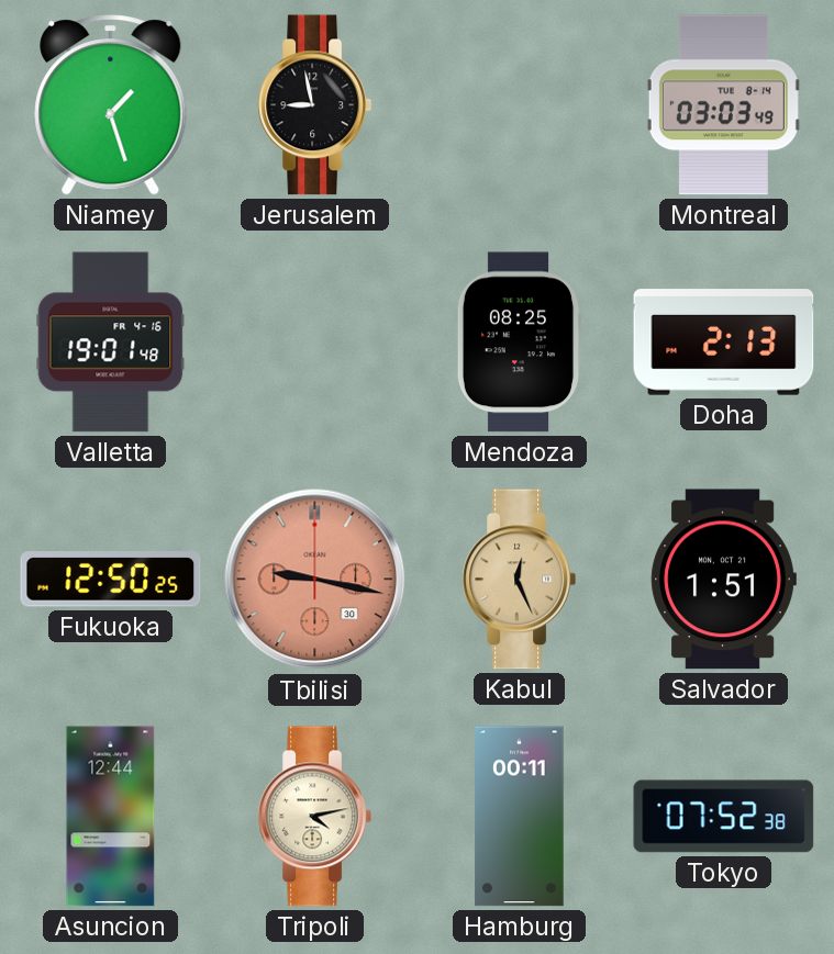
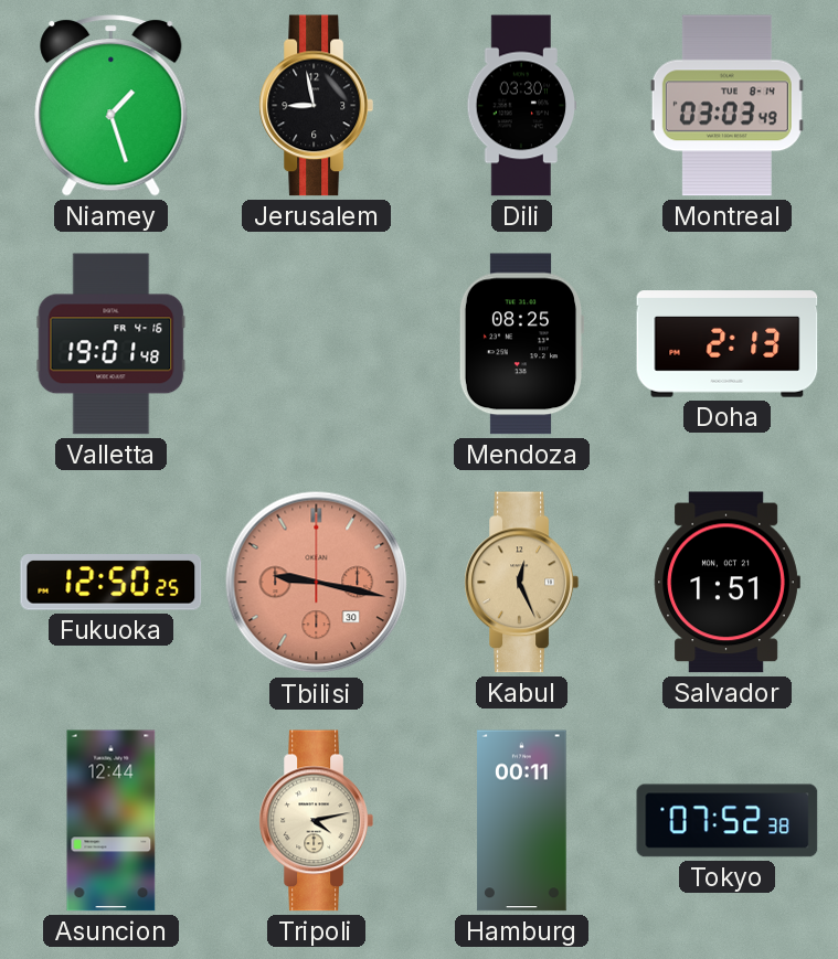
Dili: none -> 03:30 (522, 106)
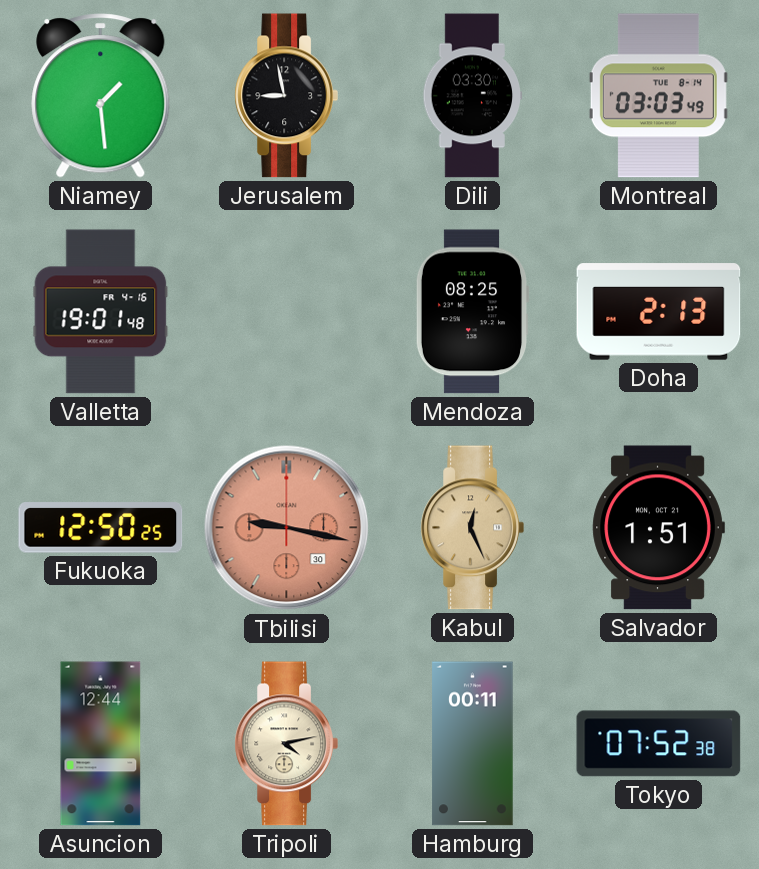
Niamey: 1:27 -> 1:29 (101, 96)
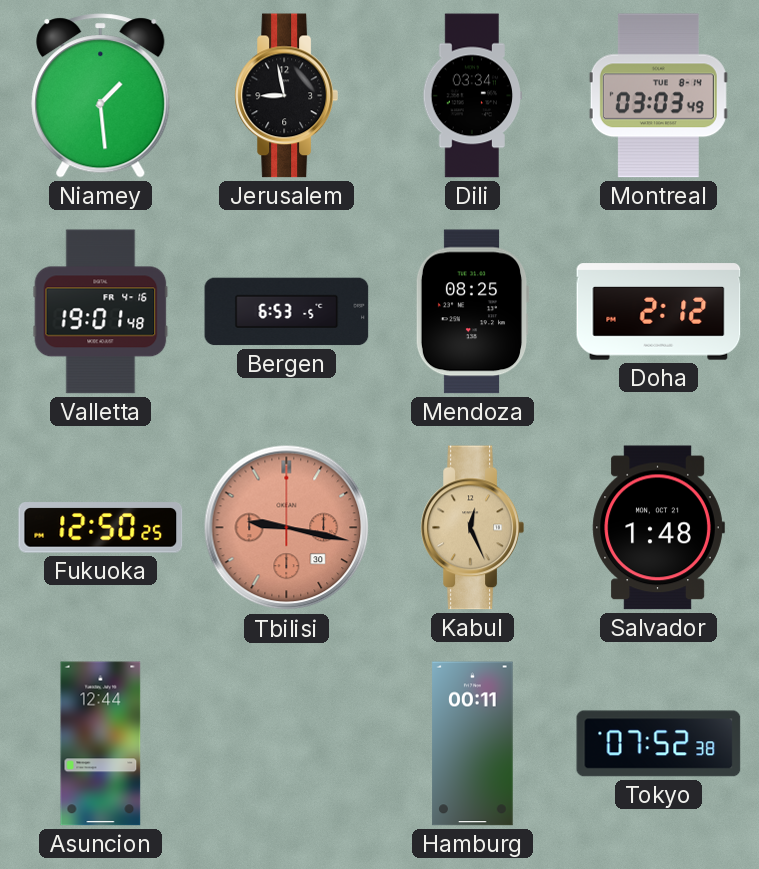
Dili: 03:30 -> 03:34 (473, 96)
Bergen: none -> 6:53 (287, 312)
Doha: 2:13 -> 2:12 (659, 312)
Salvador: 1:51 -> 1:48 (658, 528)
Tripoli: 4:13 -> none (286, 744)
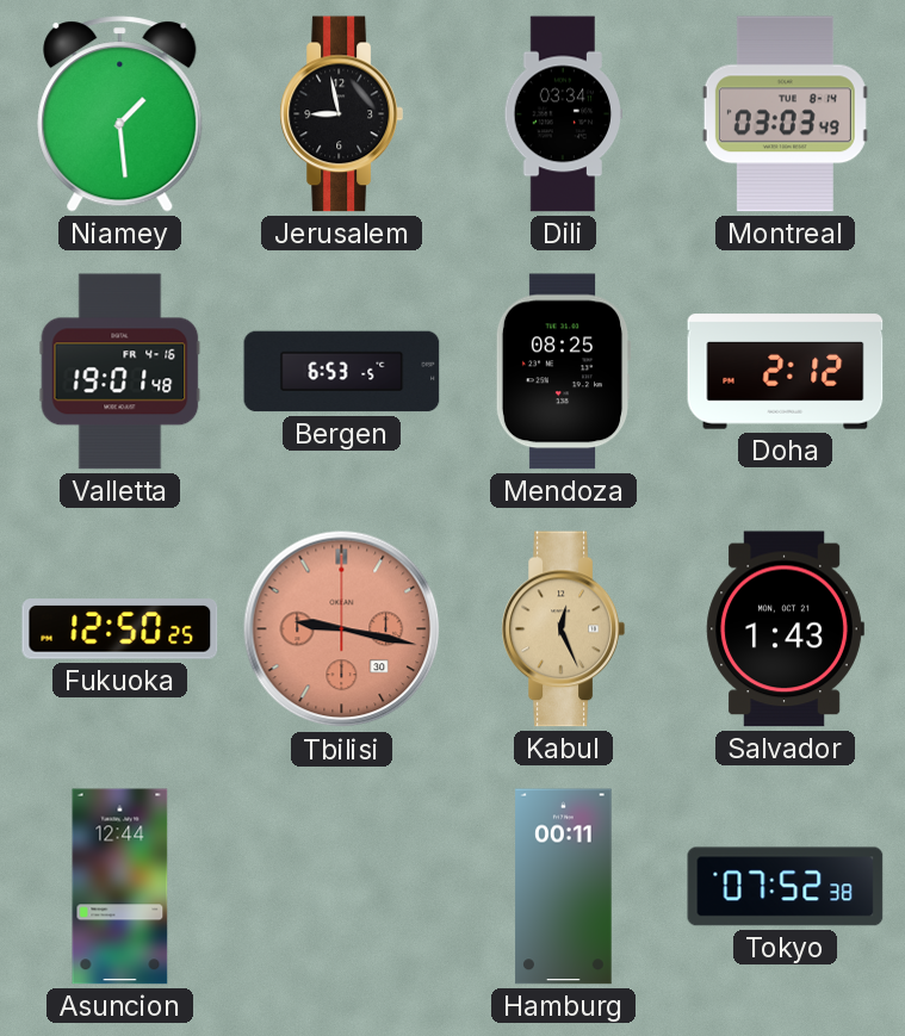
Salvador: 1:48 -> 1:43 (785, 629)
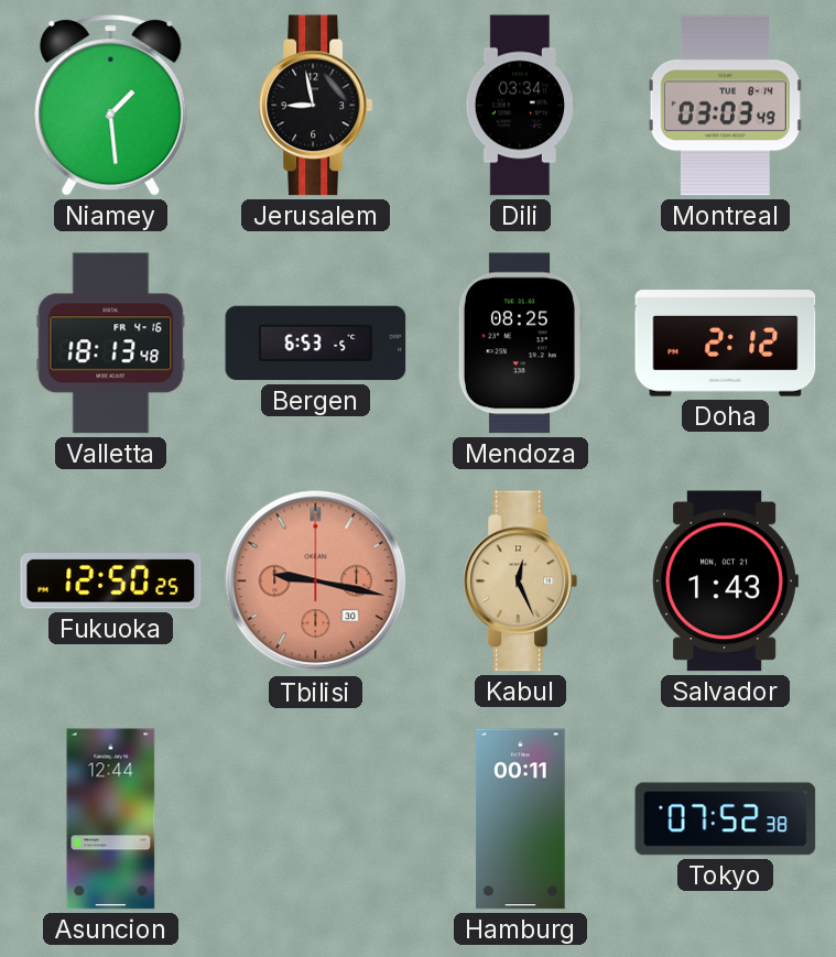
Valletta: 19:01 -> 18:13 (111, 344)
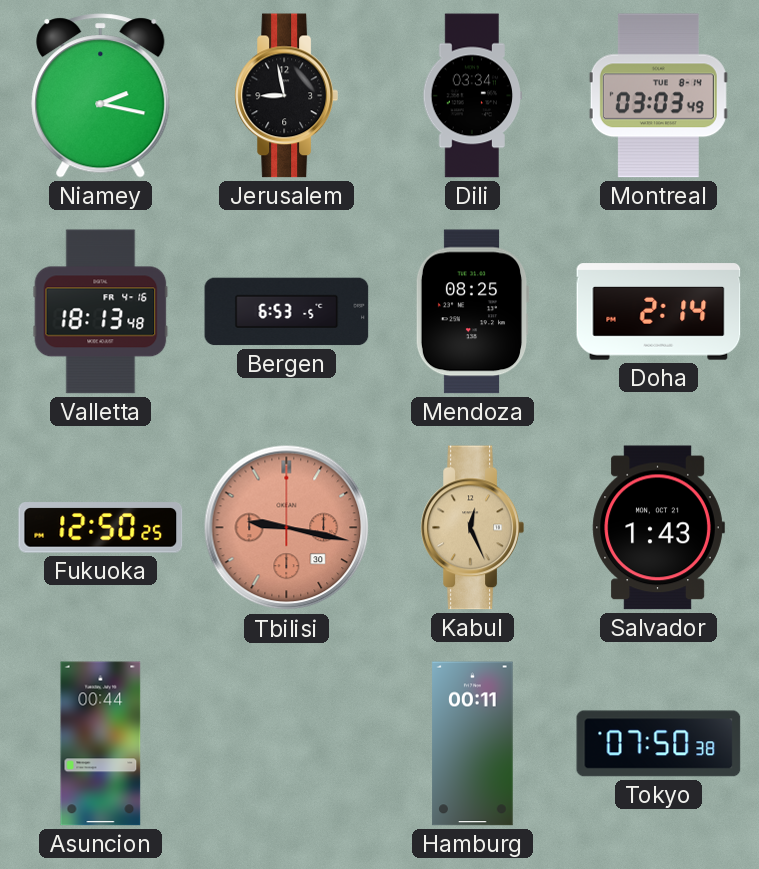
Niamey: 1:29 -> 2:17 (101, 96)
Doha: 2:12 -> 2:14 (659, 312)
Asuncion: 12:44 -> 00:44 (101, 744)
Tokyo: 07:52 -> 07:50 (659, 744)
